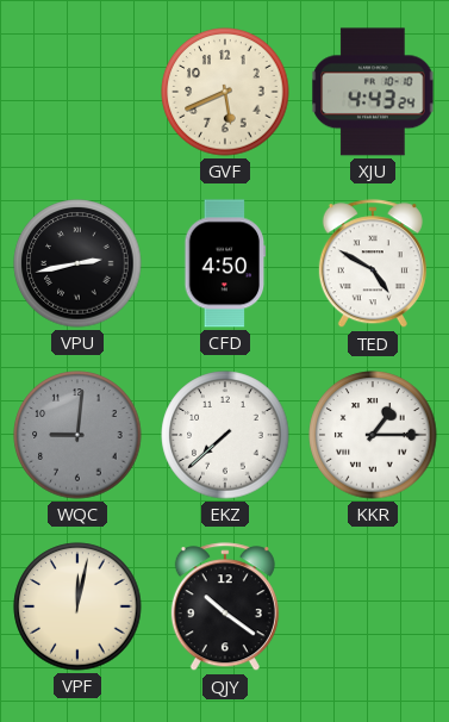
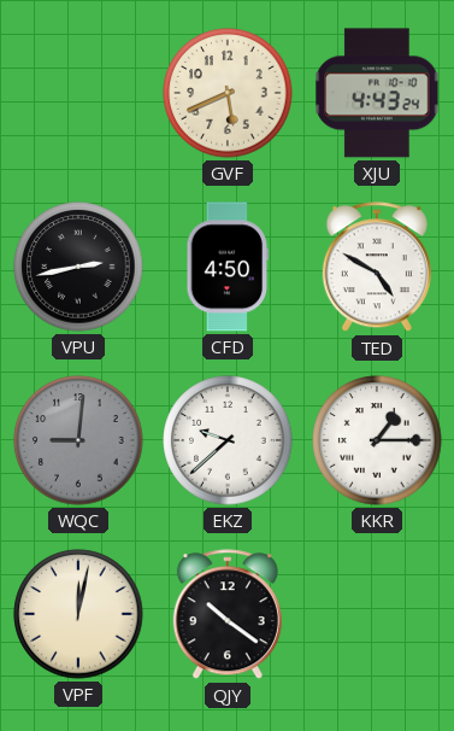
EKZ: 7:38 -> 9:38 (228, 440)
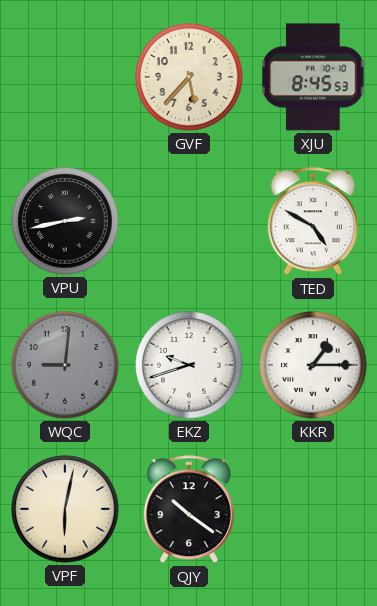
GVF: 5:41 -> 5:37 (189, 77)
XJU: 4:43 -> 8:45 (313, 77)
CFD: 4:50 -> none (228, 267)
EKZ: 9:38 -> 9:42 (189, 365)
VPF: 12:02 -> 6:02 (65, 509)
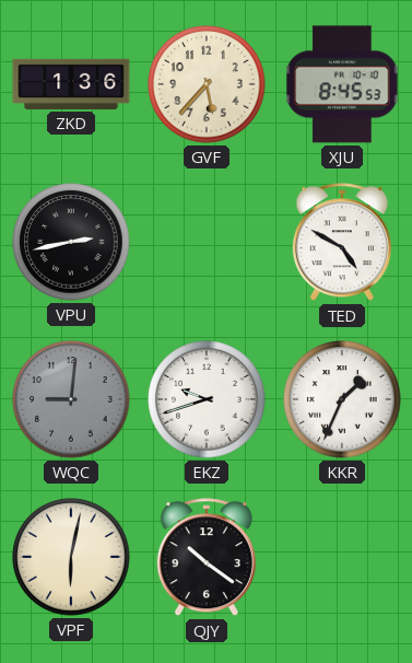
ZKD: none -> 1:36 (71, 84)
KKR: 1:15 -> 1:34 (342, 399)
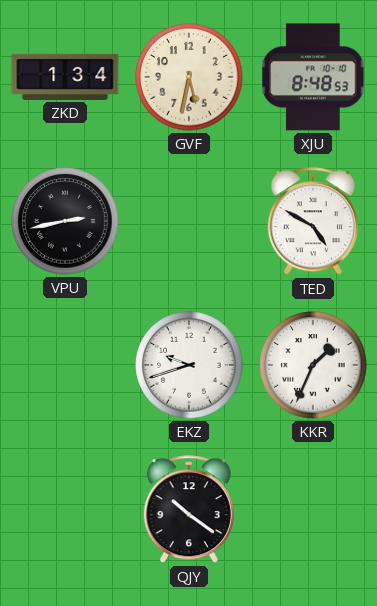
ZKD: 1:36 -> 1:34 (65, 77)
GVF: 5:37 -> 5:32 (189, 77)
XJU: 8:45 -> 8:48 (313, 77)
WQC: 9:01 -> none (71, 399)
VPF: 6:02 -> none (71, 557)
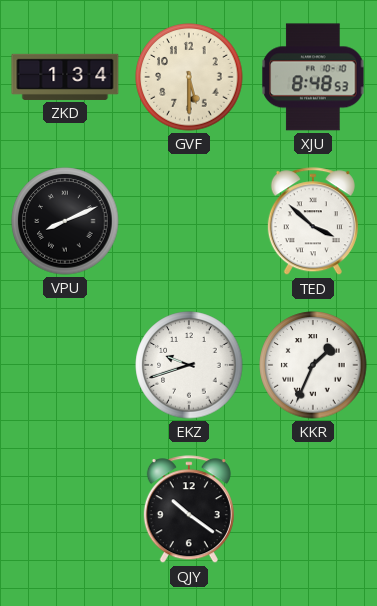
GVF: 5:32 -> 5:30 (189, 77)
VPU: 2:43 -> 8:11 (65, 221)
TED: 4:50 -> 3:52 (313, 222)
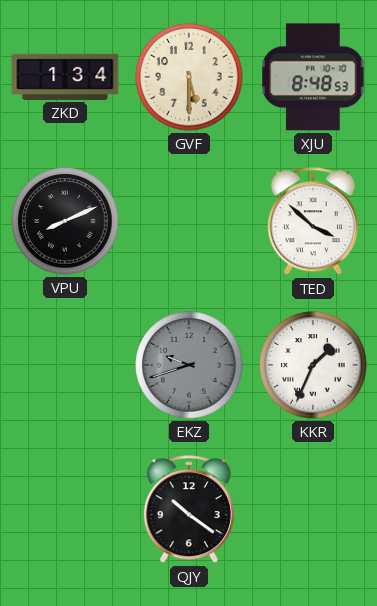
EKZ dial: white -> grey (189, 365)
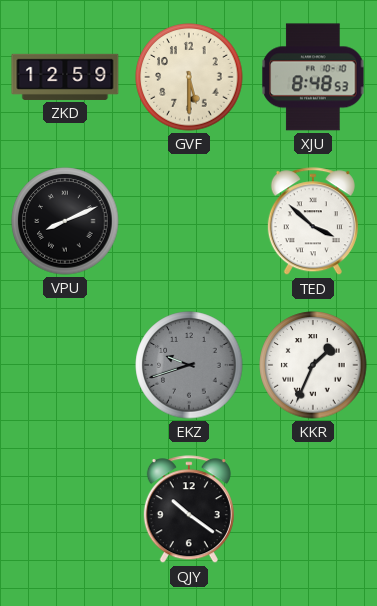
ZKD: 1:34 -> 12:59 (65, 77)
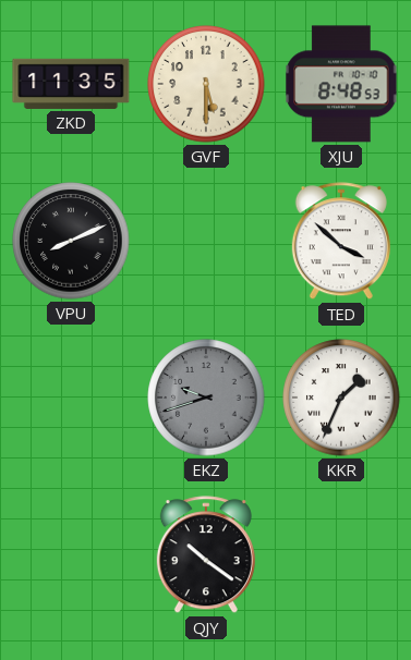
ZKD: 12:59 -> 11:35 (71, 84)
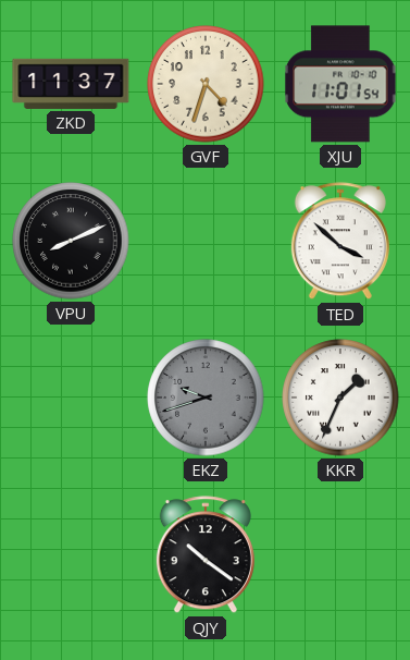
ZKD: 11:35 -> 11:37 (71, 84)
GVF: 5:30 -> 4:33 (206, 84)
XJU: 8:48 -> 11:01 (340, 84)
